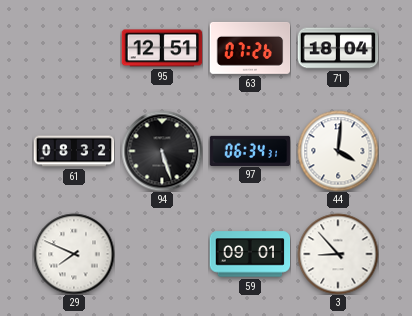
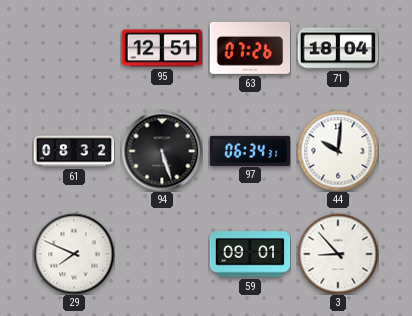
44: 4:01 -> 10:01 (338, 151)
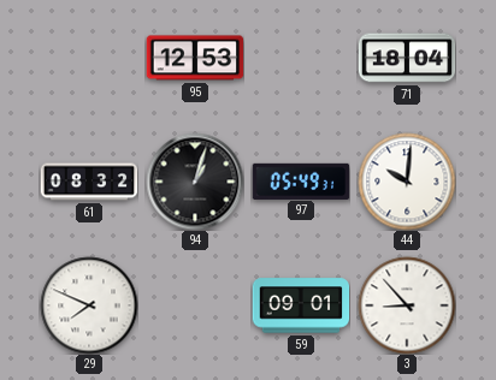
95: 12:51 -> 12:53 (195, 58)
63: 07:26 -> none (250, 48)
94: 5:27 -> 1:03 (195, 182)
97: 06:34 -> 05:49 (301, 180)
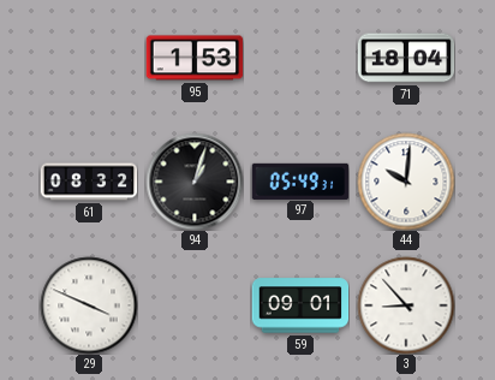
95: 12:53 -> 1:53 (195, 58)
29: 7:49 -> 3:49 (89, 305)
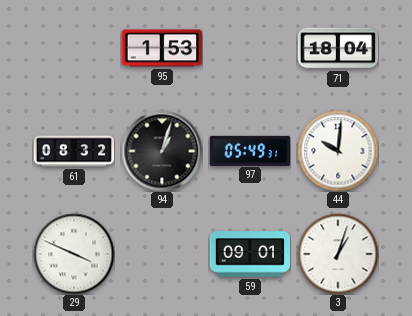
3: 8:53 -> 1:03 (338, 254)
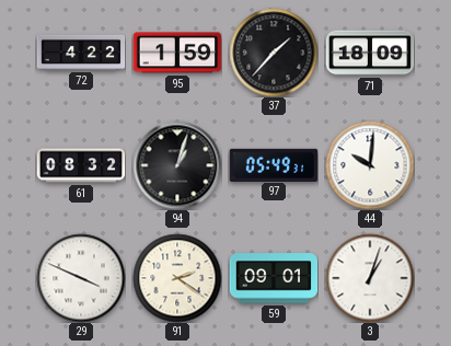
72: none -> 4:22 (81, 53)
95: 1:53 -> 1:59 (177, 53)
37: none -> 1:37 (274, 53)
71: 18:04 -> 18:09 (370, 53)
91: none -> 2:21 (177, 278)
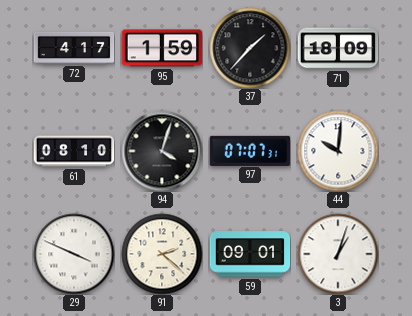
72: 4:22 -> 4:17 (74, 48)
61: 08:32 -> 08:10 (74, 151)
94: 1:03 -> 4:03 (162, 151)
97: 05:49 -> 07:07 (250, 150)
91: 2:21 -> 2:22 (162, 254)
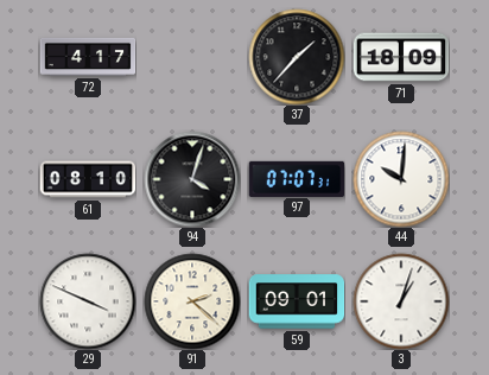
95: 1:59 -> none (162, 48)
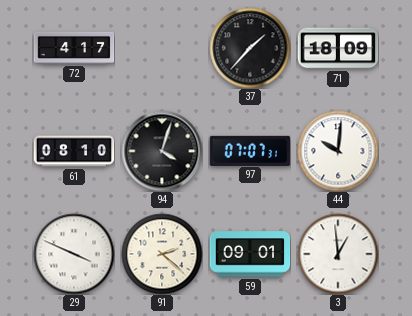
3: 1:03 -> 12:59 (338, 254)
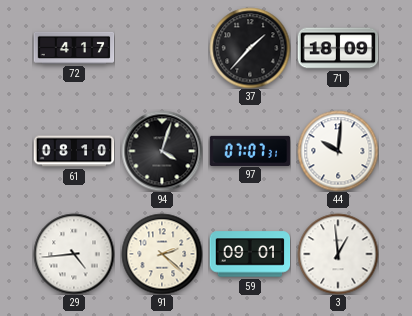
29: 3:49 -> 4:44 (74, 254)
